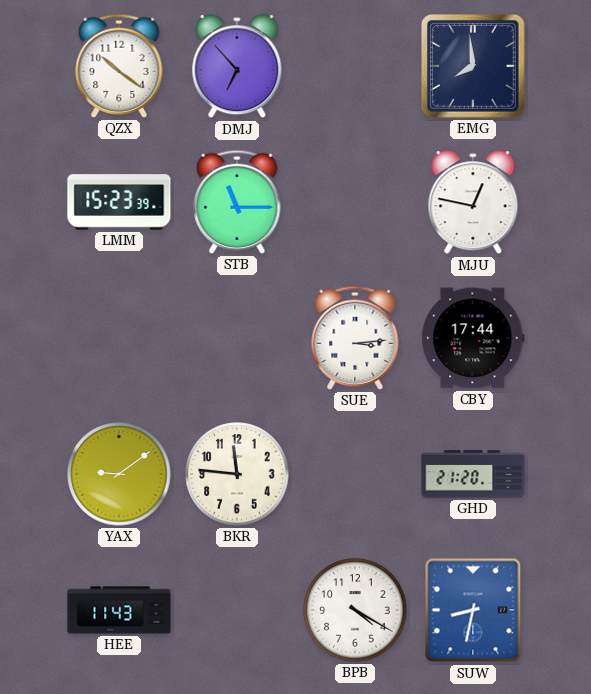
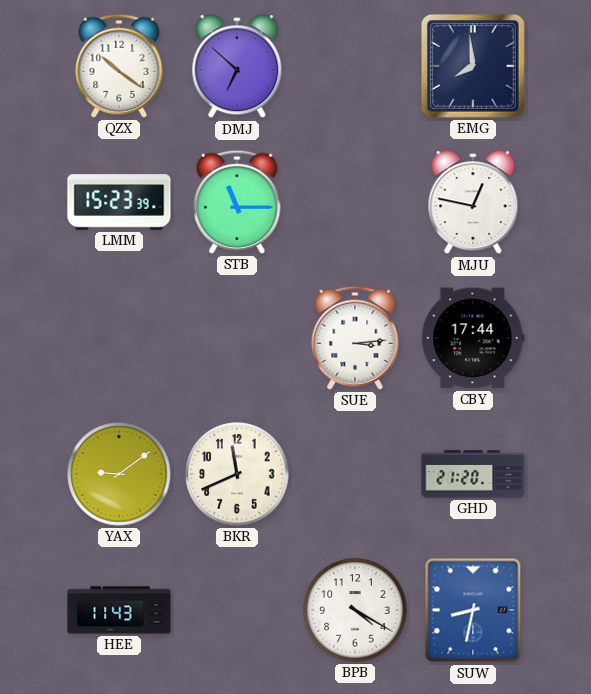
DMJ: 6:53 -> 6:52 (237, 67)
BKR: 11:46 -> 11:41 (237, 474)
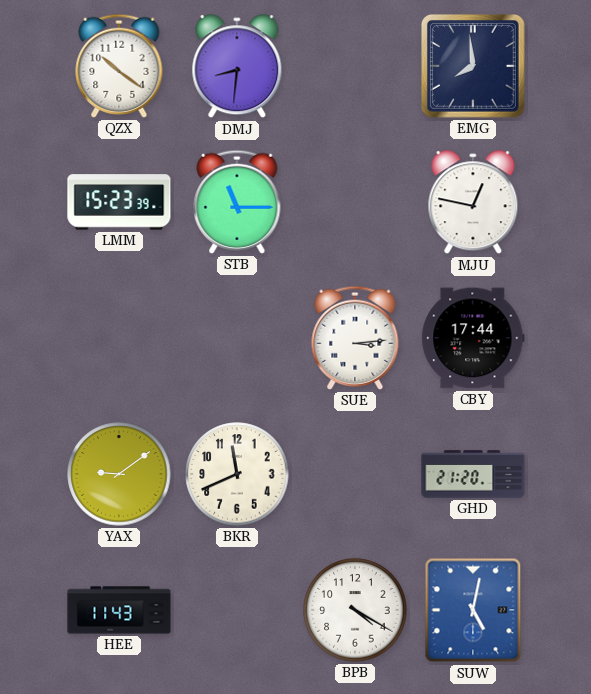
DMJ: 6:52 -> 8:31 (237, 67)
SUW: 8:32 -> 5:02 (473, 610)
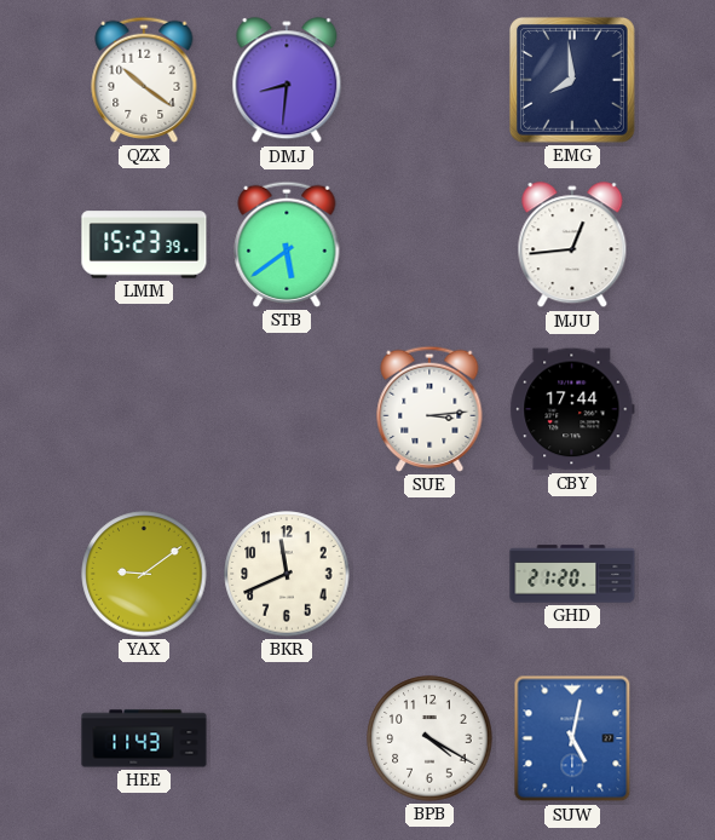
STB: 11:15 -> 5:39 (287, 244)
MJU: 12:47 -> 12:44 (572, 246)
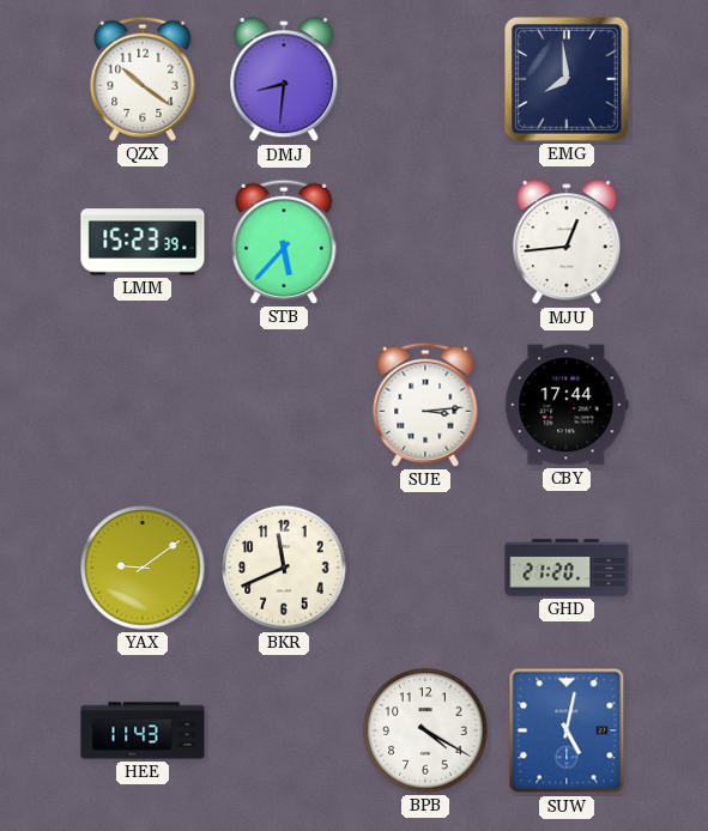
STB: 5:39 -> 5:37 (284, 242)
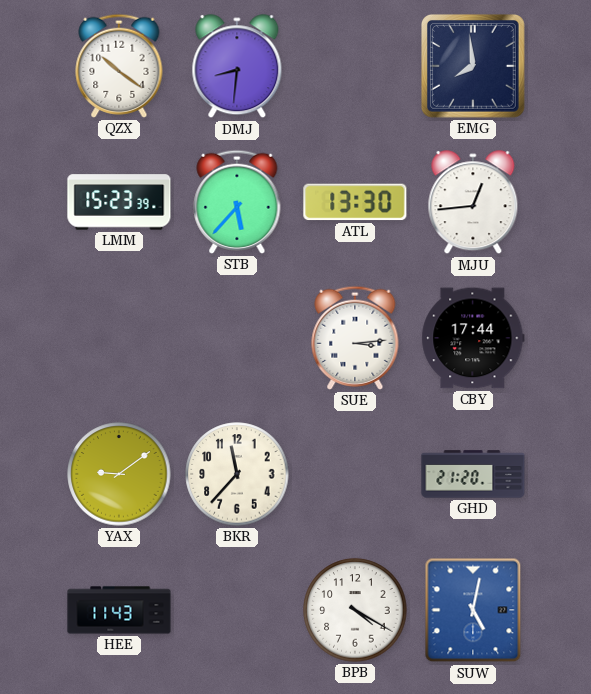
ATL: none -> 13:30 (355, 202)
BKR: 11:41 -> 11:37 (237, 474)
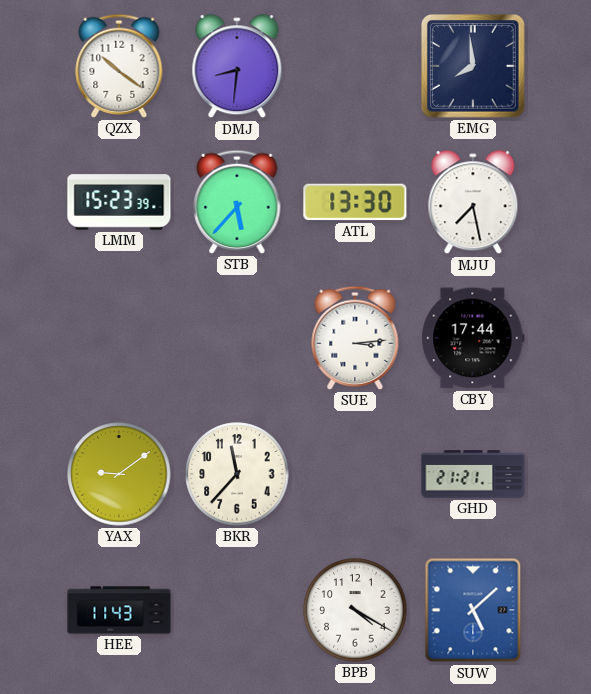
MJU: 12:44 -> 7:28 (473, 203)
GHD: 21:20 -> 21:21 (473, 474)
SUW: 5:02 -> 5:08 (473, 610)
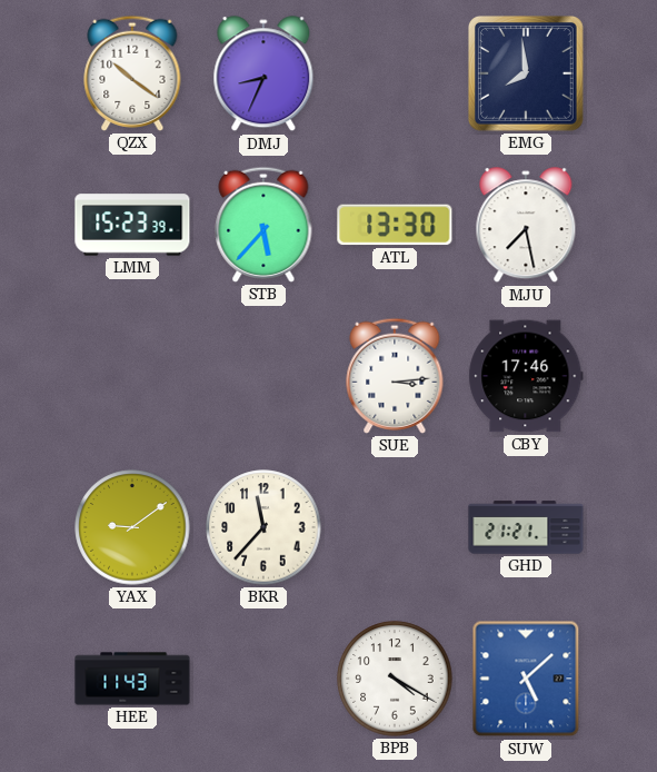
DMJ: 8:31 -> 8:34 (263, 75)
CBY: 17:44 -> 17:46 (526, 376)
